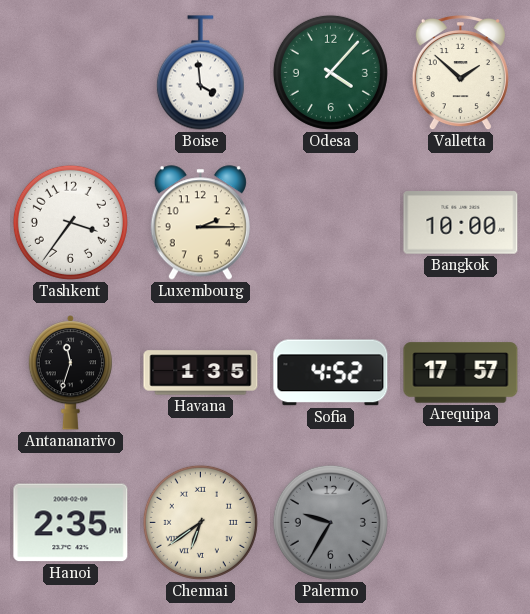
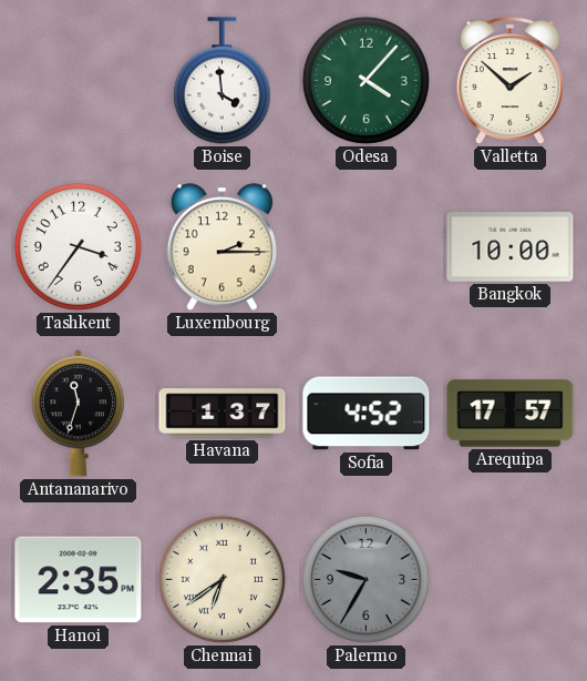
Havana: 1:35 -> 1:37 (223, 414)
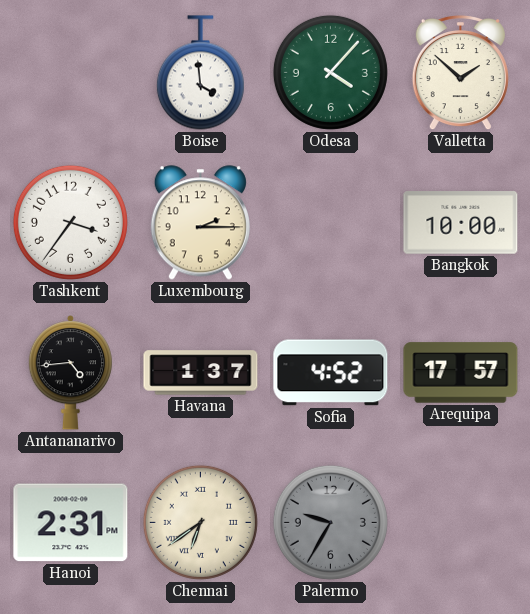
Antananarivo: 11:33 -> 4:44 (70, 373)
Hanoi: 2:35 -> 2:31 (71, 523)
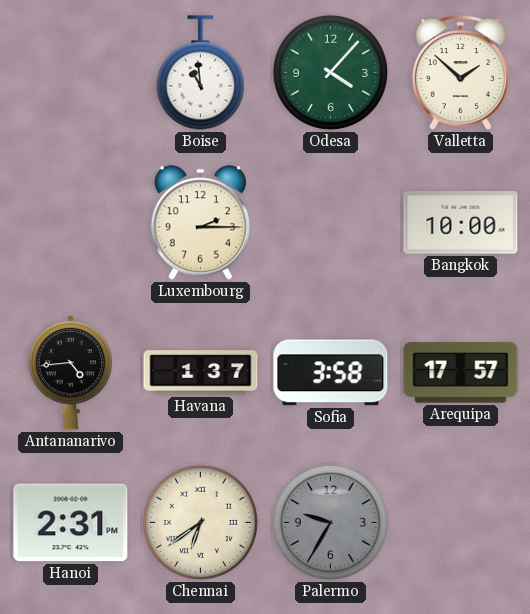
Boise: 3:59 -> 10:59 (200, 73)
Tashkent: 3:36 -> none (70, 222)
Sofia: 4:52 -> 3:58 (331, 373)
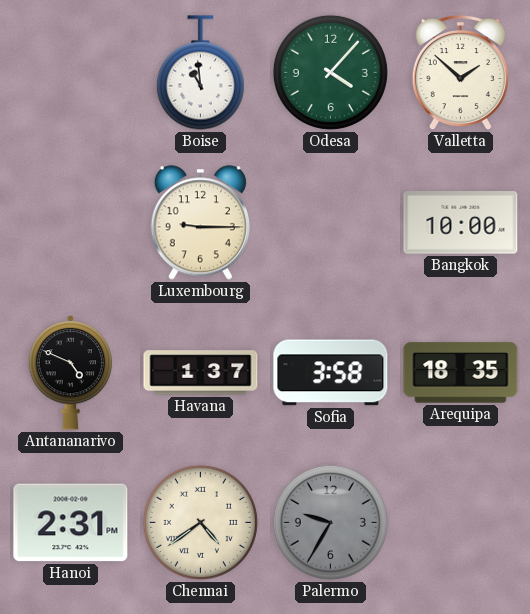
Luxembourg: 2:15 -> 9:15 (200, 223)
Antananarivo: 4:44 -> 4:49 (70, 373)
Arequipa: 17:57 -> 18:35 (461, 373)
Chennai: 6:39 -> 4:39 (200, 522)
